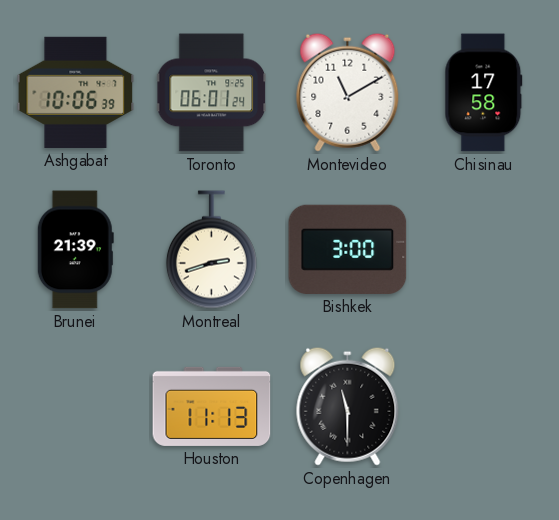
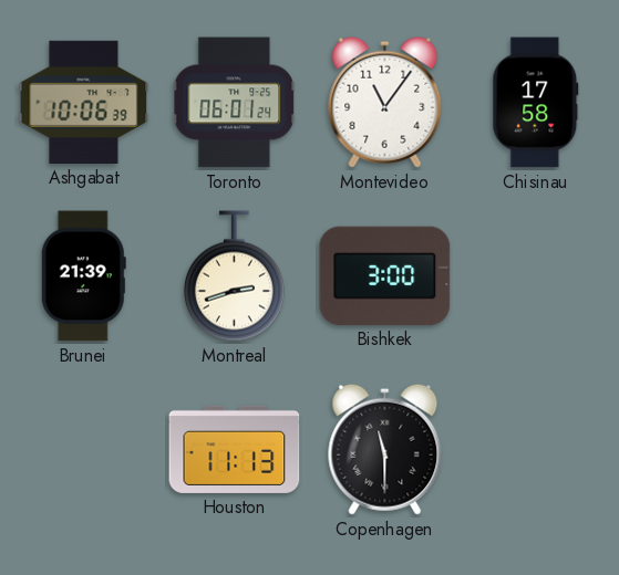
Montevideo: 11:10 -> 11:06 (385, 102)
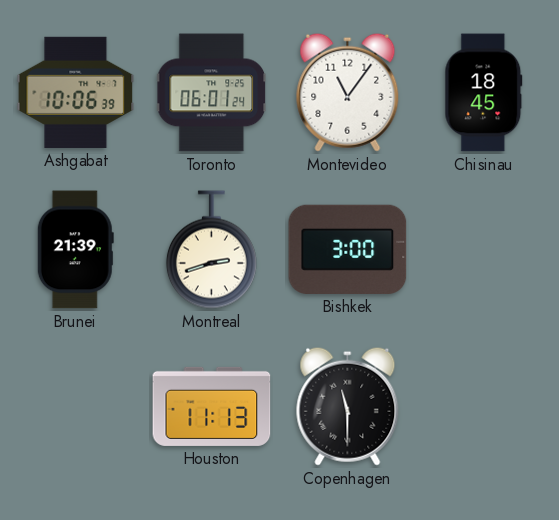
Chisinau: 17:58 -> 18:45 (484, 93)
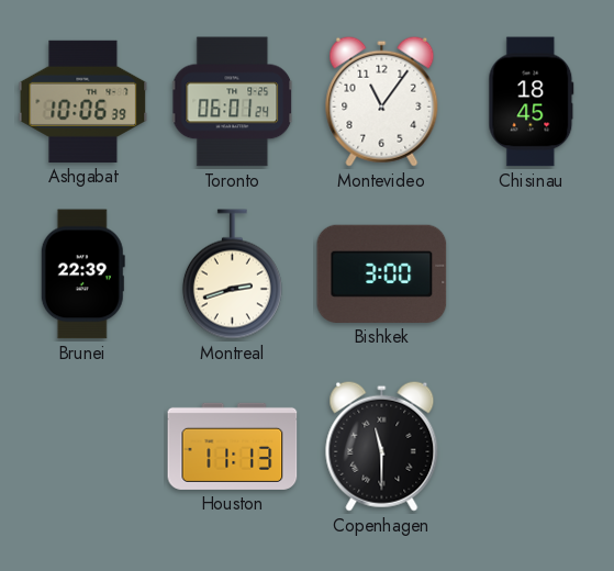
Brunei: 21:39 -> 22:39 (82, 275)
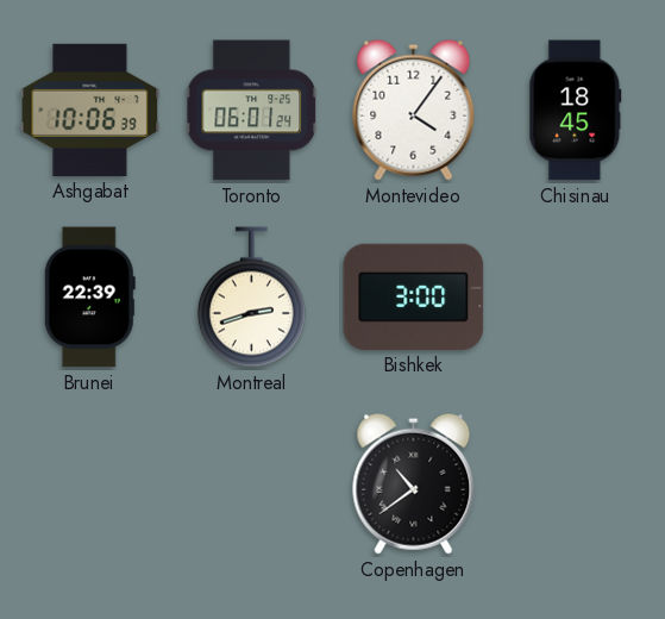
Montevideo: 11:06 -> 4:06 (414, 110)
Houston: 11:13 -> none (233, 446)
Copenhagen: 11:30 -> 10:39 (414, 483)
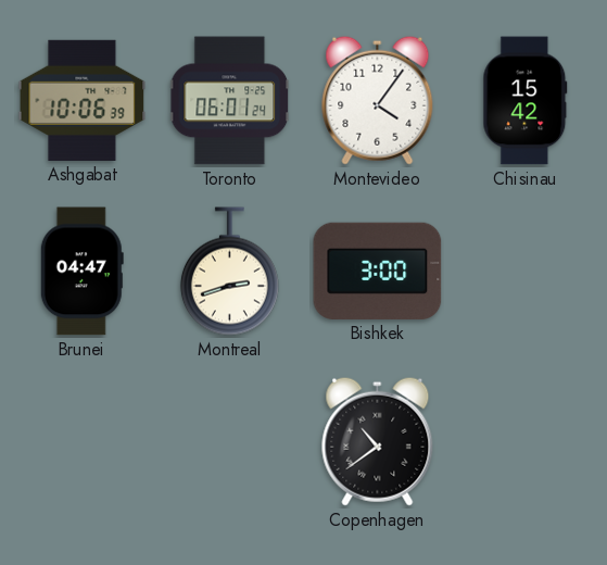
Chisinau: 18:45 -> 15:42 (526, 101)
Brunei: 22:39 -> 04:47 (81, 272)
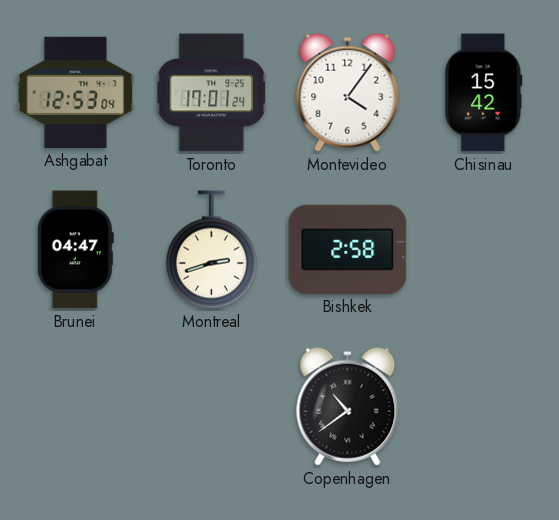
Ashgabat: 10:06 -> 12:53 (76, 92)
Toronto: 06:01 -> 17:01 (212, 93)
Bishkek: 3:00 -> 2:58 (348, 249)
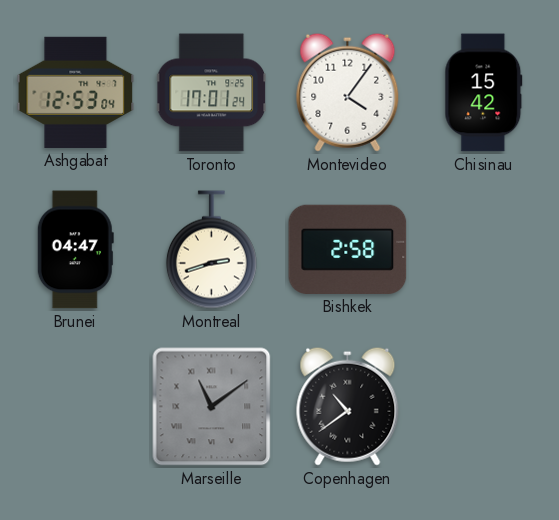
Marseille: none -> 11:09 (212, 407)
